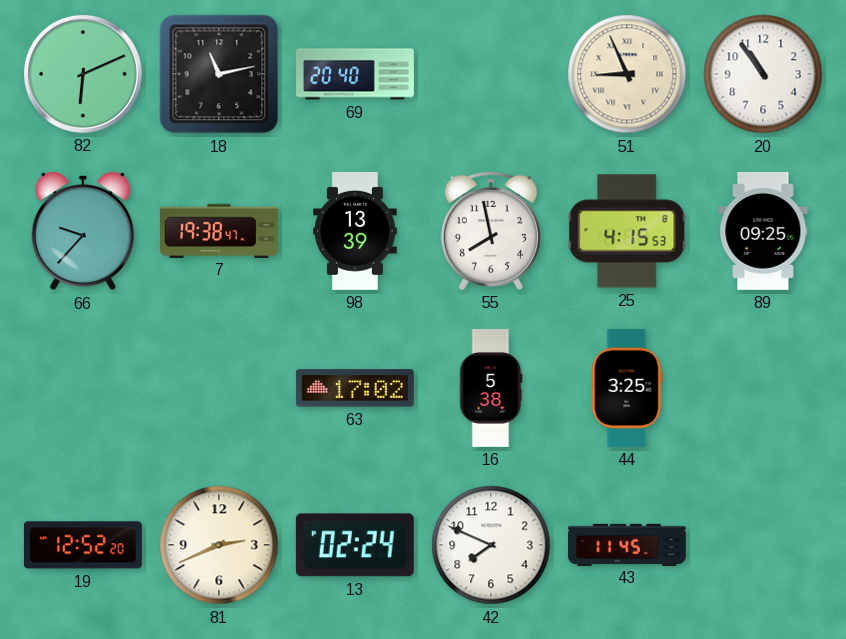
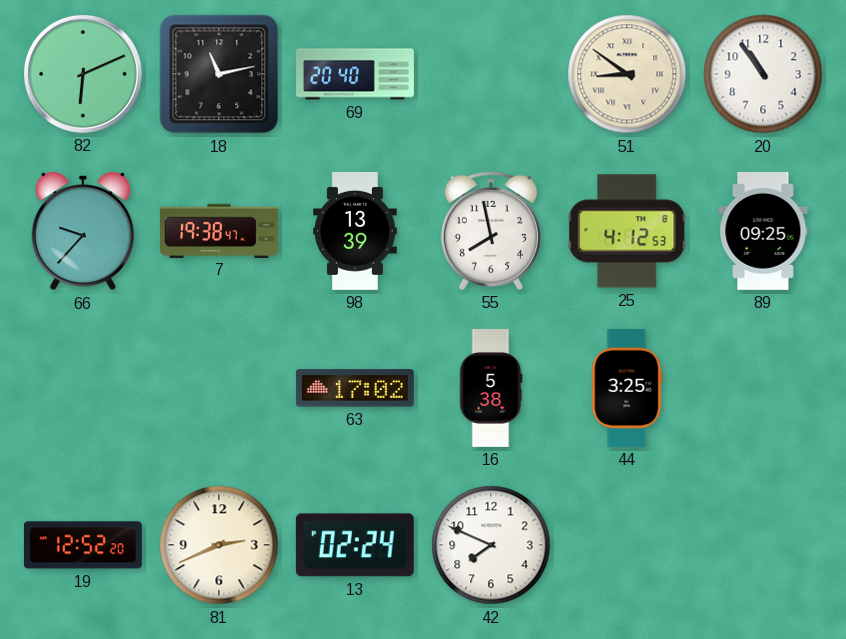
51: 8:56 -> 8:51 (627, 74)
25: 4:15 -> 4:12 (627, 231)
43: 11:45 -> none (628, 544)
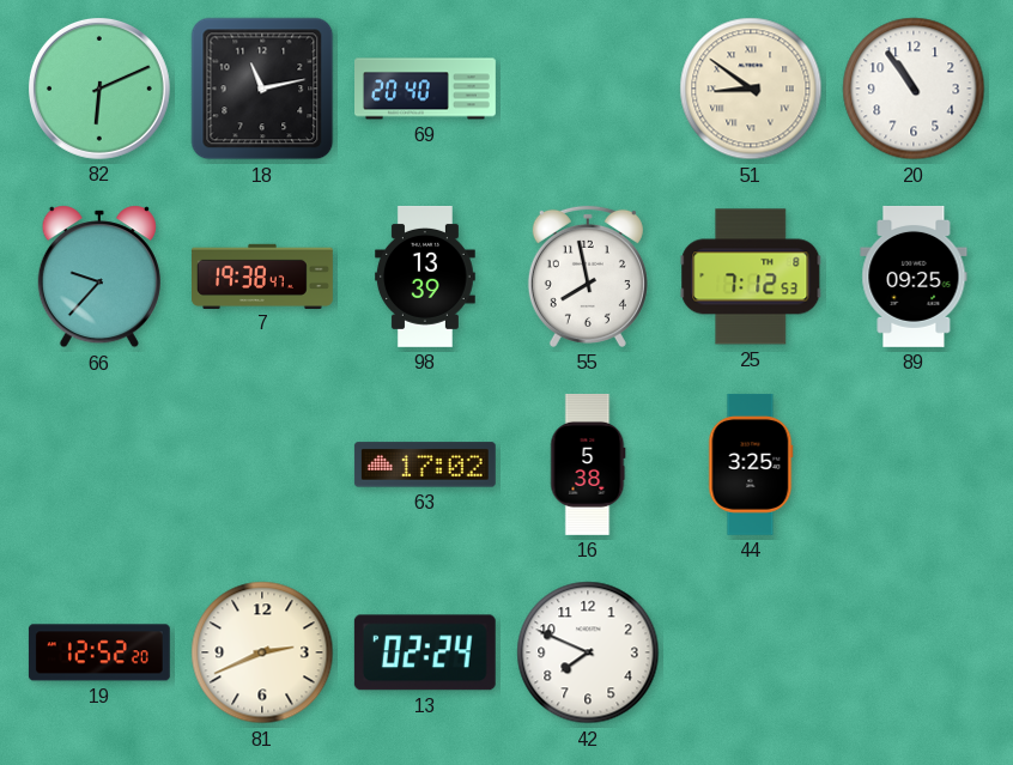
25: 4:12 -> 7:12 (751, 277)
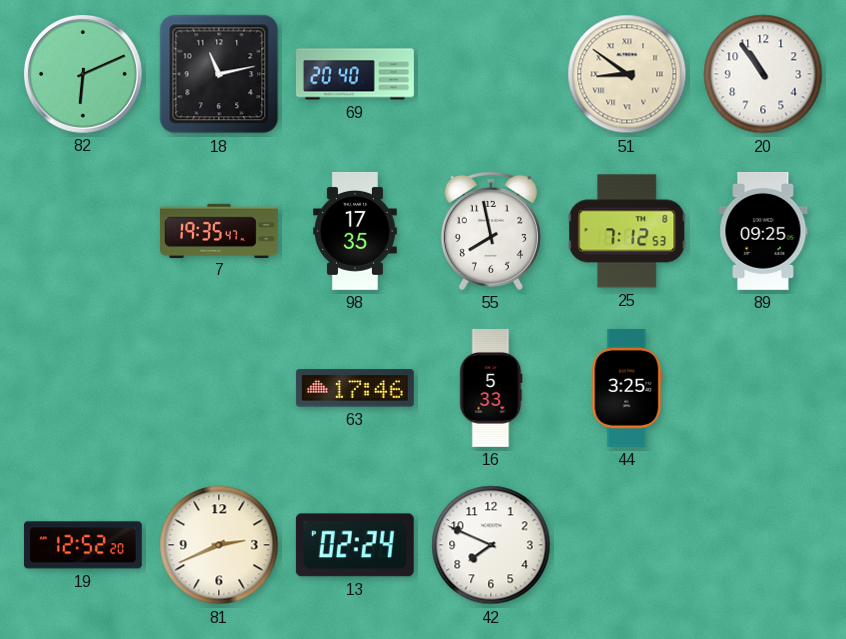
66: 9:37 -> none (99, 277)
7: 19:38 -> 19:35 (220, 230)
98: 13:39 -> 17:35 (356, 231)
63: 17:02 -> 17:46 (355, 388)
16: 5:38 -> 5:33 (491, 388)
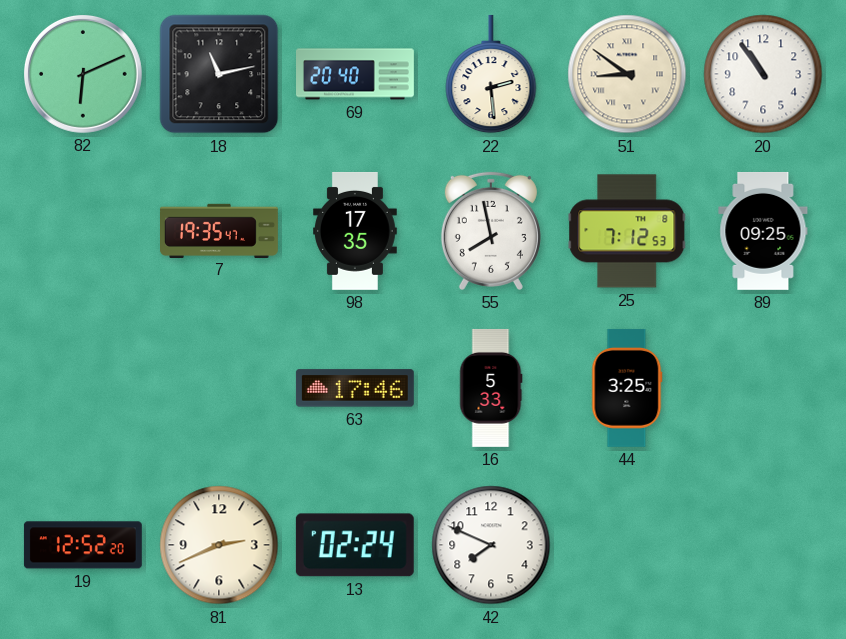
22: none -> 2:29 (491, 74)
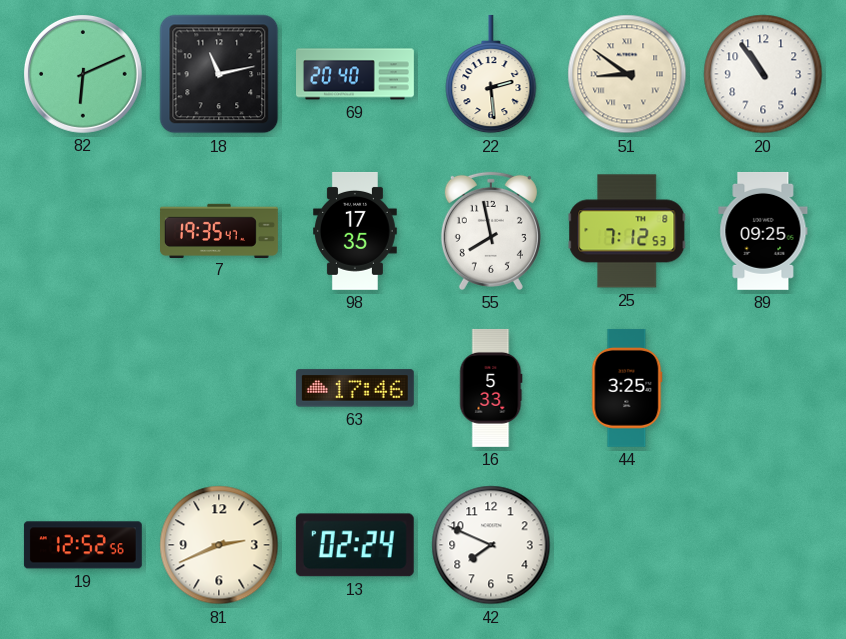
19: 12:52:20 -> 12:52:56 (83, 545)
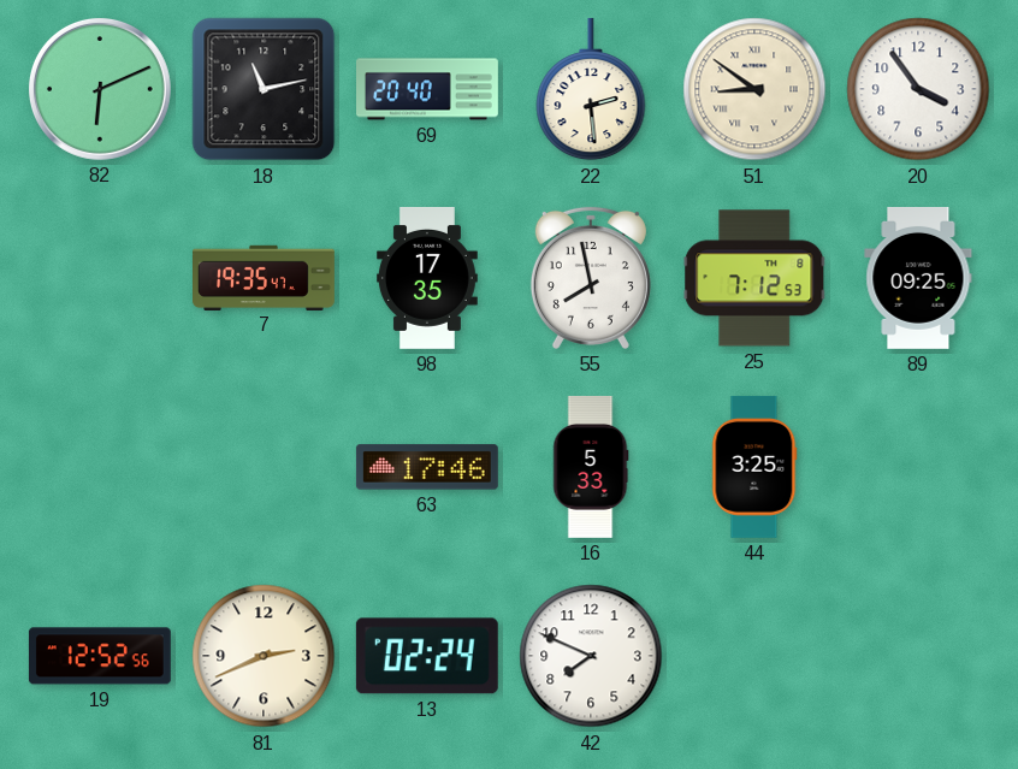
20: 10:54 -> 3:54 (918, 89)
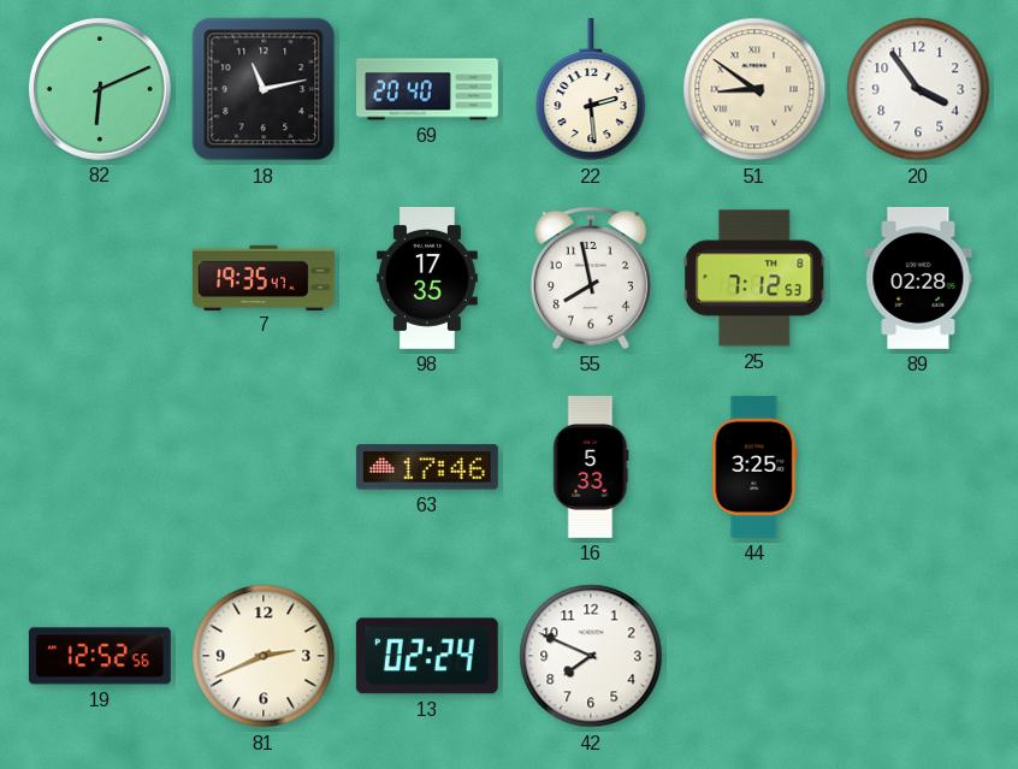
89: 09:25 -> 02:28 (918, 278)
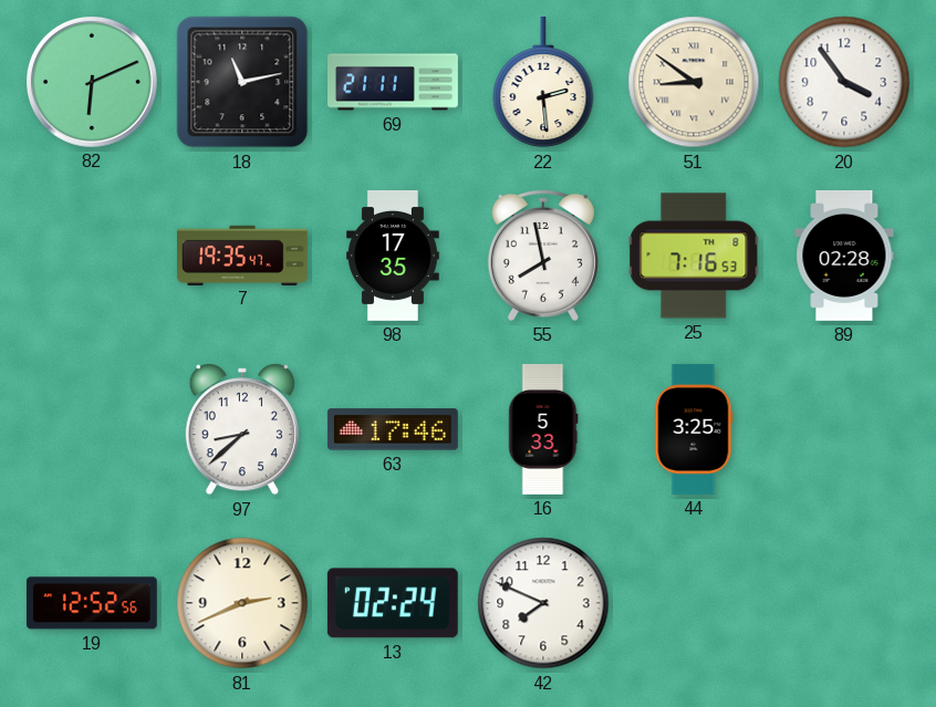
69: 20:40 -> 21:11 (394, 82)
25: 7:12 -> 7:16 (694, 256)
97: none -> 8:38 (242, 429)
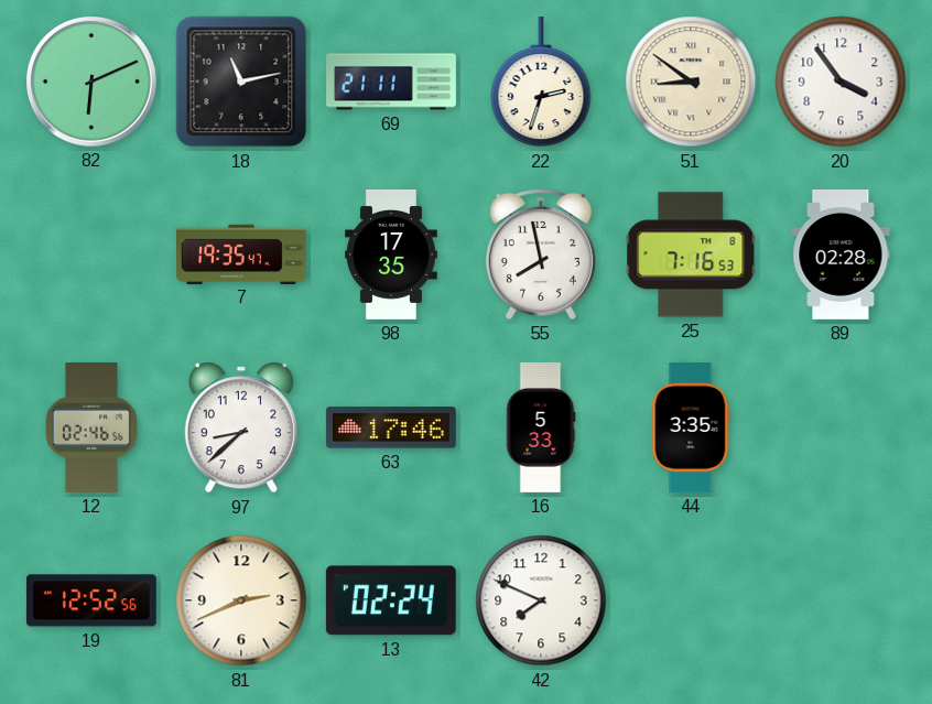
22: 2:29 -> 2:33 (541, 82)
12: none -> 02:46 (91, 427)
44: 3:25 -> 3:35 (691, 427)
